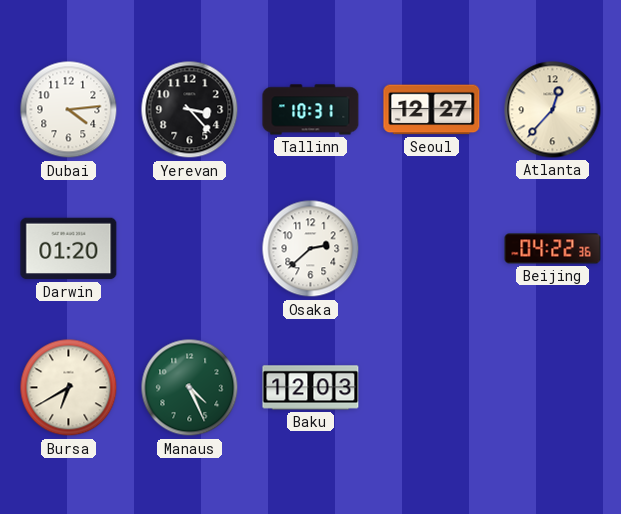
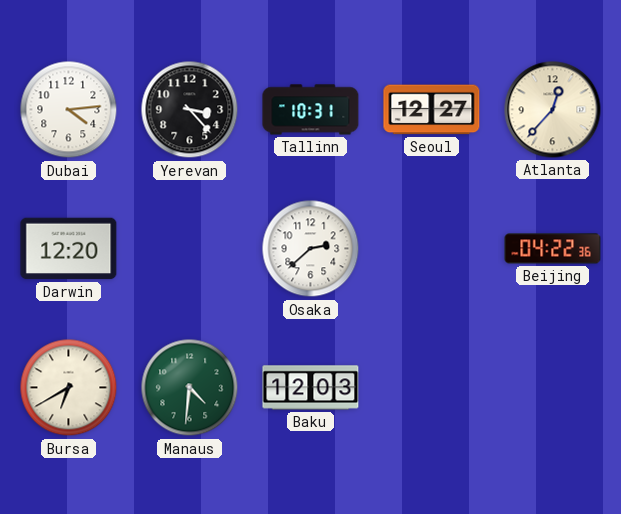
Darwin: 01:20 -> 12:20 (69, 249)
Manaus: 4:26 -> 4:31 (190, 388)
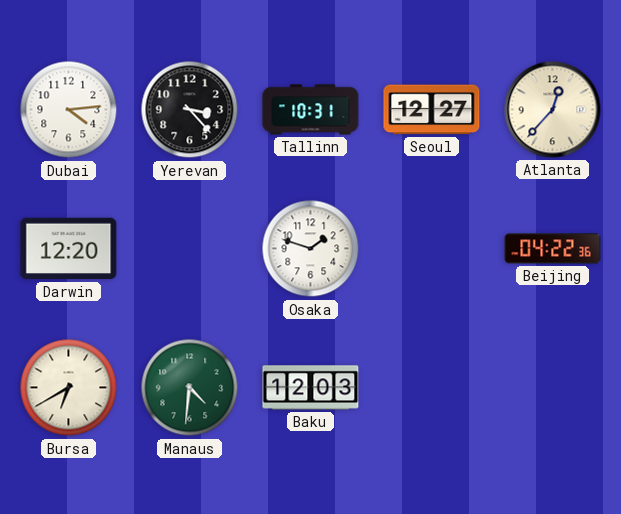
Osaka: 2:38 -> 1:48 (311, 249)
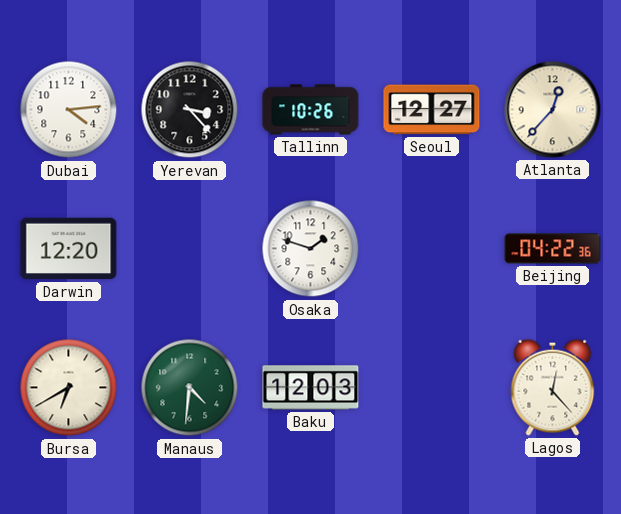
Tallinn: 10:31 -> 10:26 (311, 110)
Lagos: none -> 12:23 (553, 387)
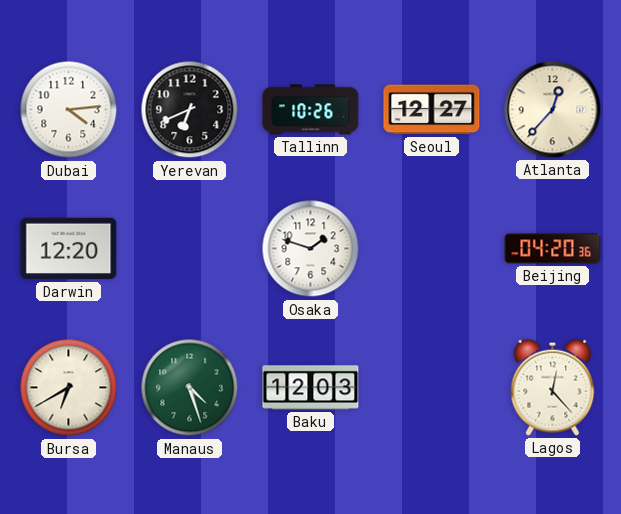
Yerevan: 3:23 -> 6:41 (190, 110)
Beijing: 04:22 -> 04:20 (553, 249)
Manaus: 4:31 -> 4:27 (190, 388)
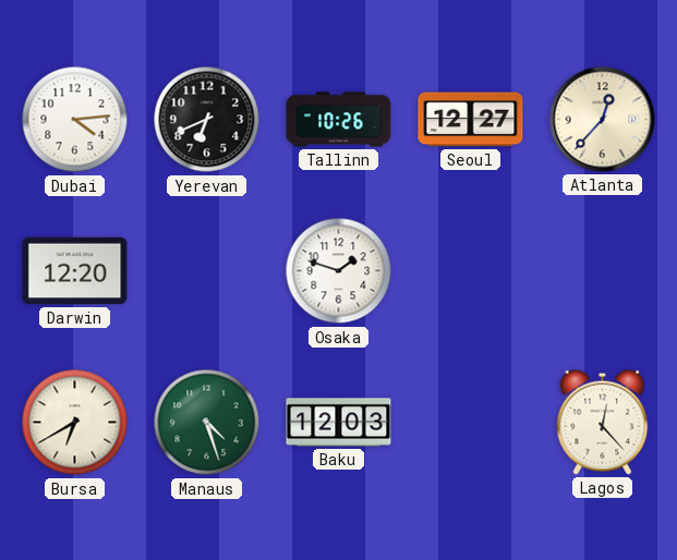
Beijing: 04:20 -> none (553, 249)
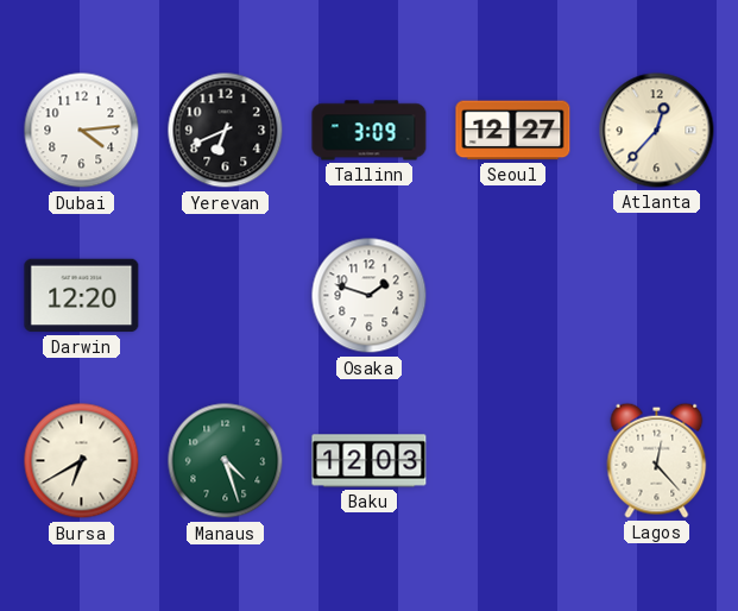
Tallinn: 10:26 -> 3:09 (370, 131)
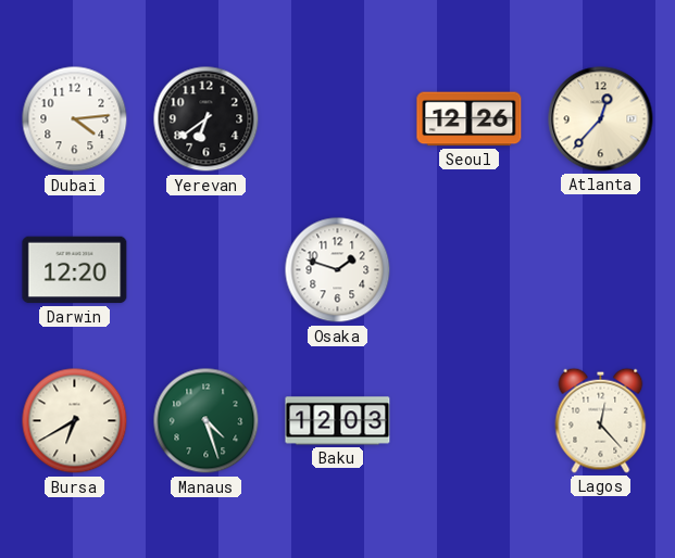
Yerevan: 6:41 -> 6:39 (207, 119)
Tallinn: 3:09 -> none (370, 131)
Seoul: 12:27 -> 12:26 (470, 119)
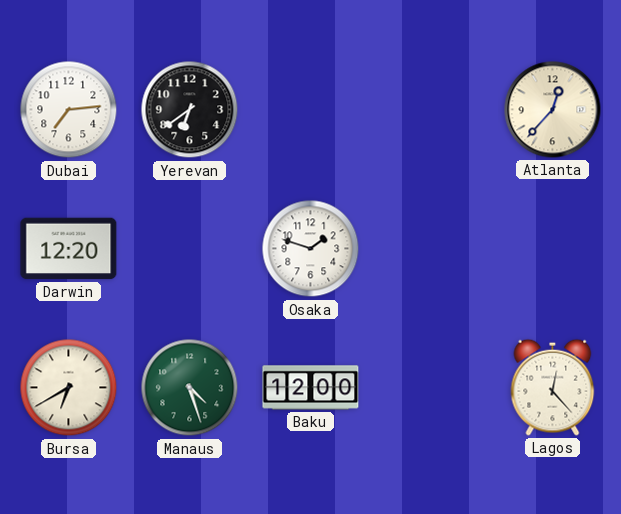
Dubai: 4:14 -> 7:14 (69, 110)
Seoul: 12:26 -> none (470, 119)
Baku: 12:03 -> 12:00 (311, 388)
